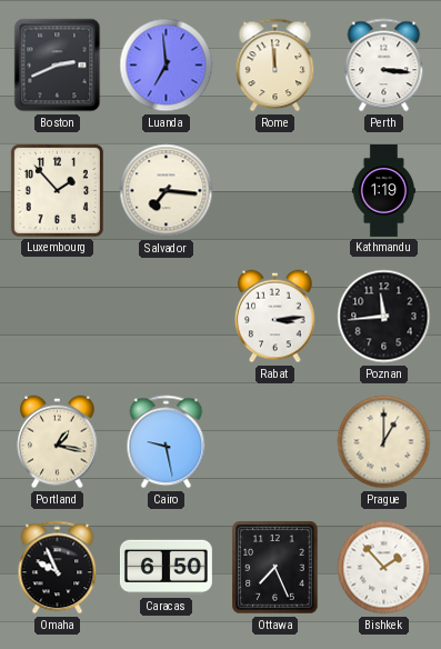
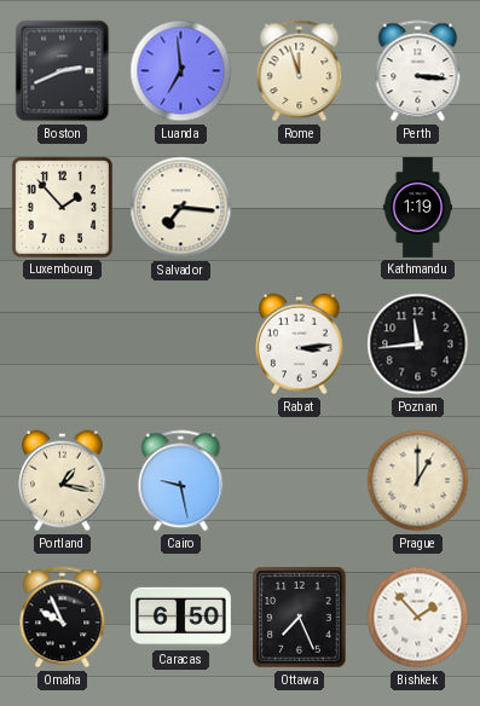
Rome: 11:59 -> 11:57 (300, 71)
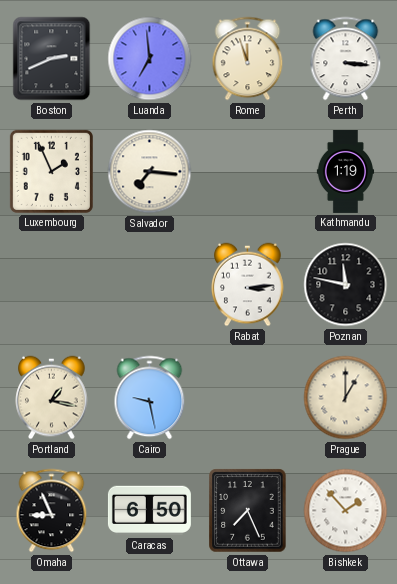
Luxembourg: 1:53 -> 1:56 (51, 171)
Poznan: 11:44 -> 11:47 (346, 285)
Omaha: 9:56 -> 8:56 (52, 511)
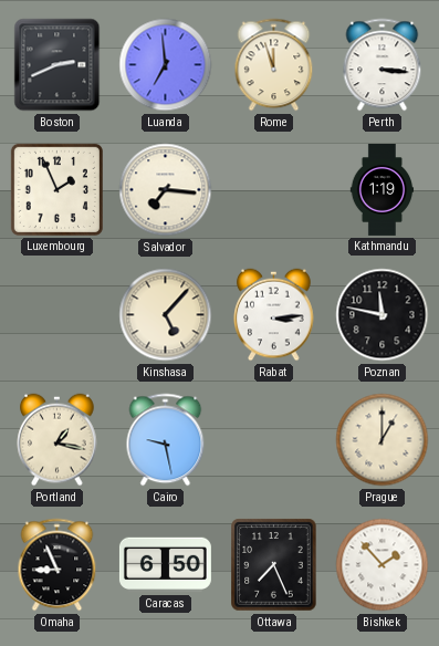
Kinshasa: none -> 5:07 (166, 315)
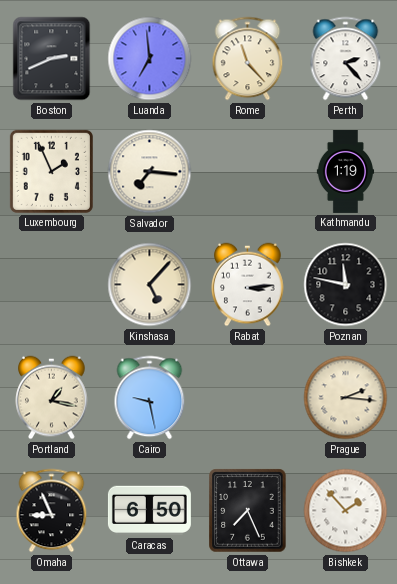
Rome: 11:57 -> 11:23 (248, 59)
Perth: 3:16 -> 2:23 (346, 59)
Prague: 1:00 -> 2:16 (346, 398)
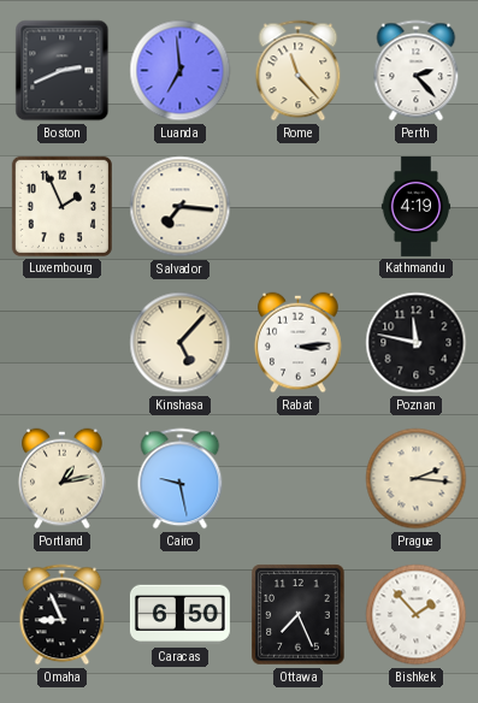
Kathmandu: 1:19 -> 4:19 (417, 206)
Portland: 1:17 -> 1:13 (63, 479)
